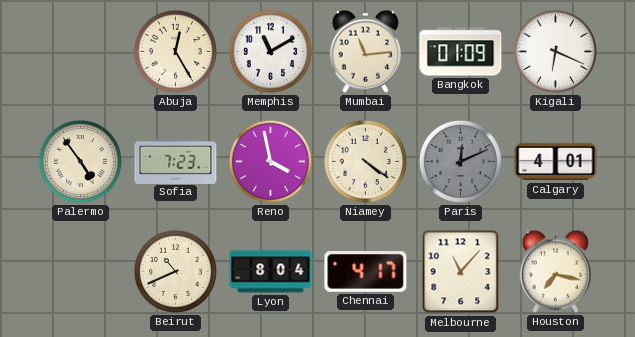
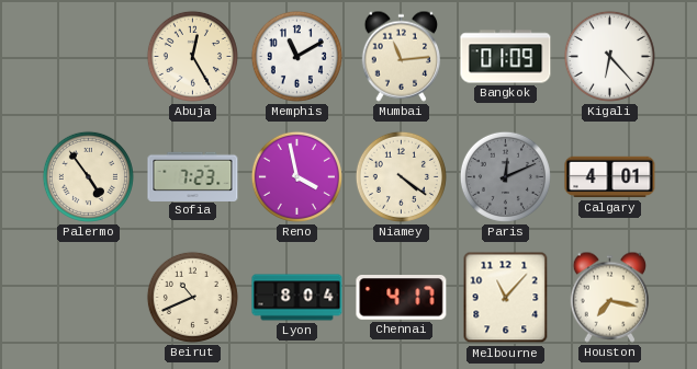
Kigali: 6:19 -> 6:23 (609, 56)
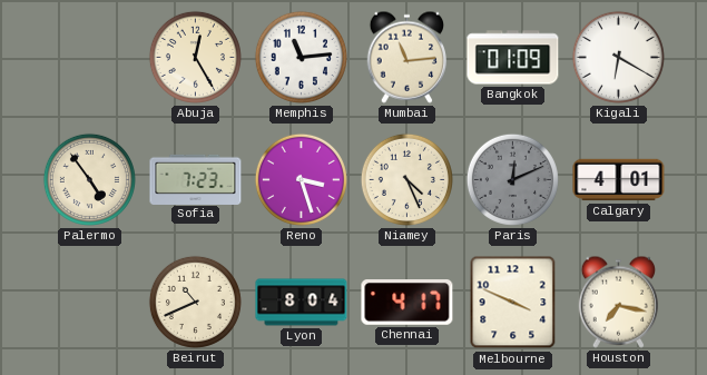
Memphis: 11:10 -> 11:14 (301, 57)
Kigali: 6:23 -> 6:20 (618, 57)
Reno: 3:58 -> 3:27 (301, 179)
Niamey: 4:21 -> 4:26 (406, 179)
Melbourne: 11:07 -> 3:49 (513, 303)
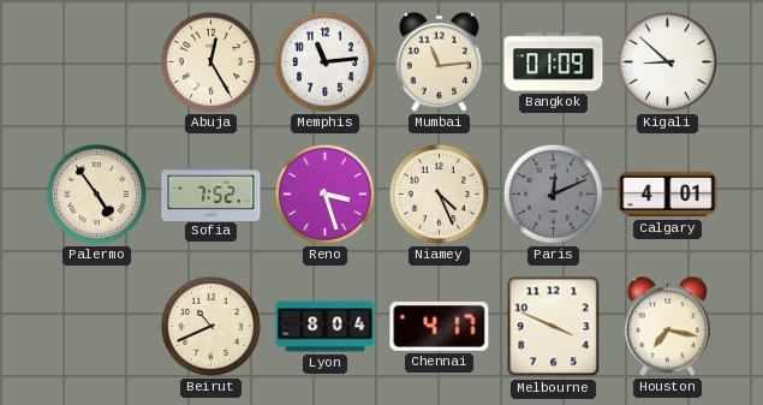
Kigali: 6:20 -> 8:52 (667, 61)
Sofia: 7:23 -> 7:52 (211, 193)
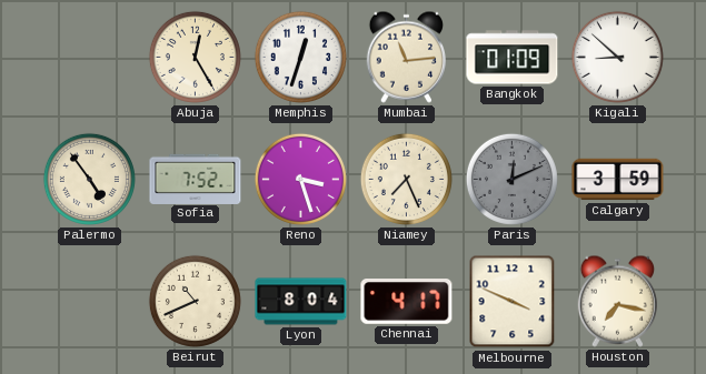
Memphis: 11:14 -> 12:33 (300, 57)
Niamey: 4:26 -> 7:26 (406, 179)
Calgary: 4:01 -> 3:59 (618, 180)
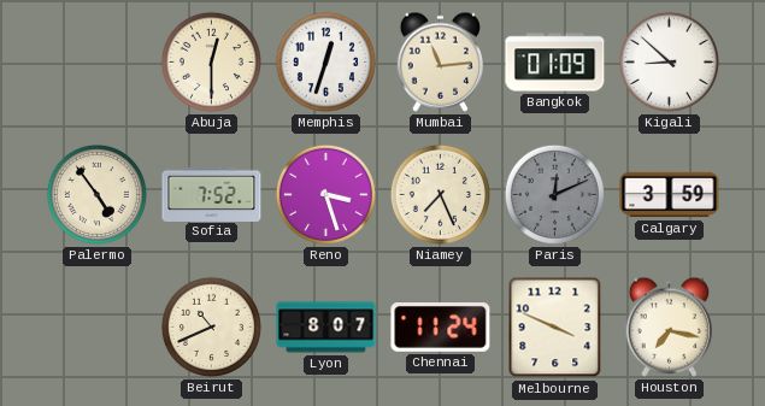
Abuja: 12:25 -> 12:30 (211, 61)
Lyon: 8:04 -> 8:07 (326, 328)
Chennai: 4:17 -> 11:24 (441, 328)
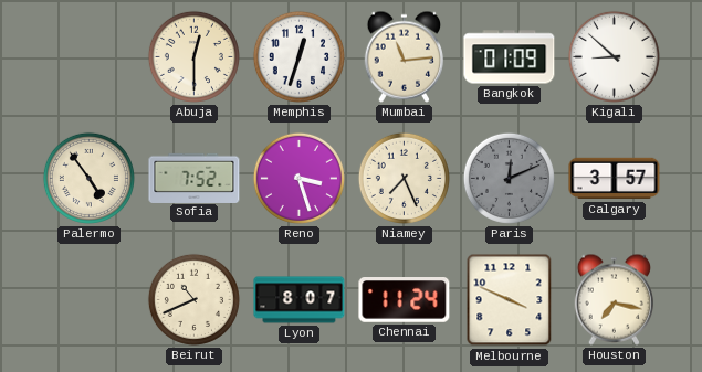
Calgary: 3:59 -> 3:57 (615, 179)
